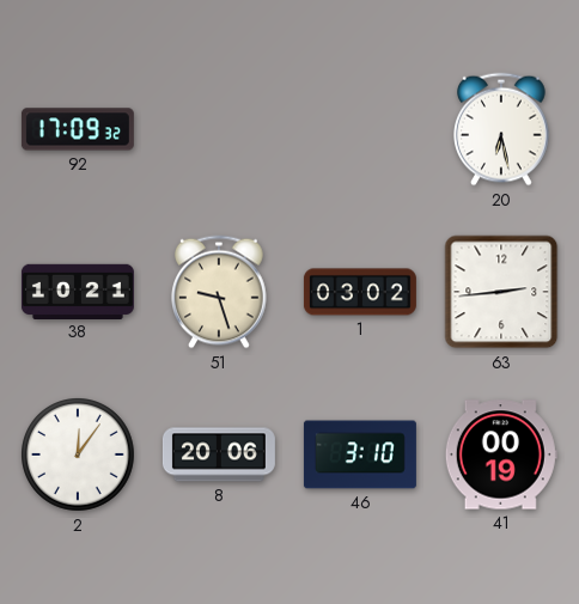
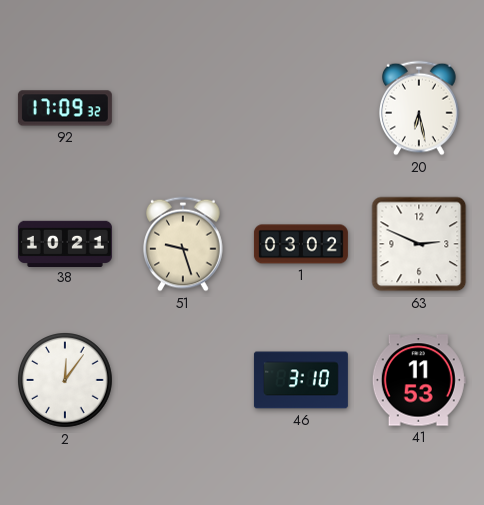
63: 2:44 -> 2:49 (419, 244)
8: 20:06 -> none (219, 454)
41: 00:19 -> 11:53 (419, 380)
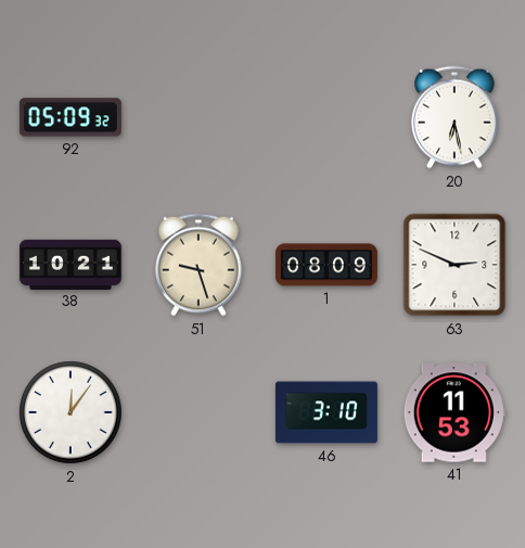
92: 17:09 -> 05:09 (71, 117)
1: 03:02 -> 08:09 (326, 265)
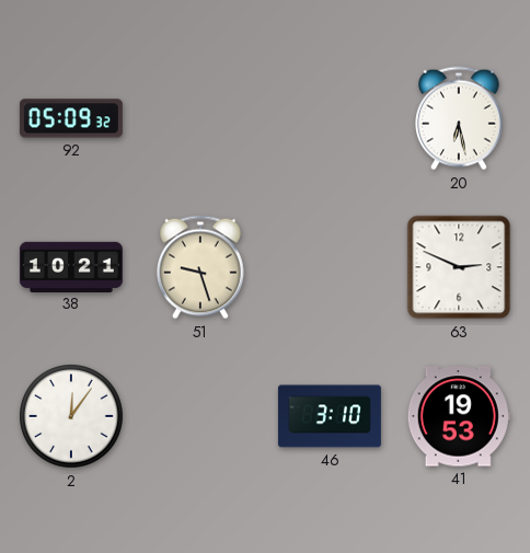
1: 08:09 -> none (326, 265)
41: 11:53 -> 19:53 (459, 416)
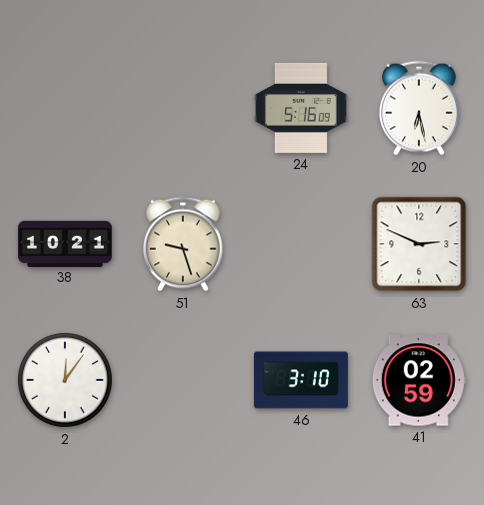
92: 05:09 -> none (71, 118)
24: none -> 5:16 (301, 108)
41: 19:53 -> 02:59 (419, 380)
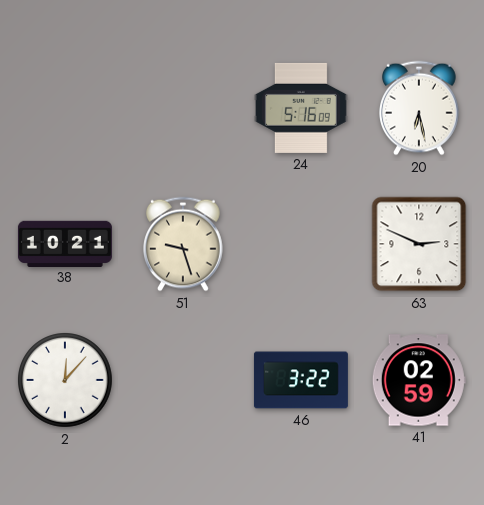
2: 12:06 -> 12:07 (66, 381)
46: 3:10 -> 3:22 (301, 380)
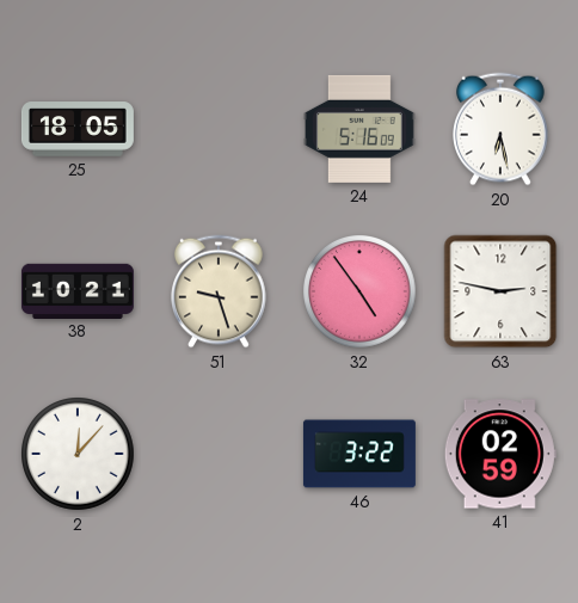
25: none -> 18:05 (78, 129)
32: none -> 4:54 (361, 293)
63: 2:49 -> 2:47 (500, 291)
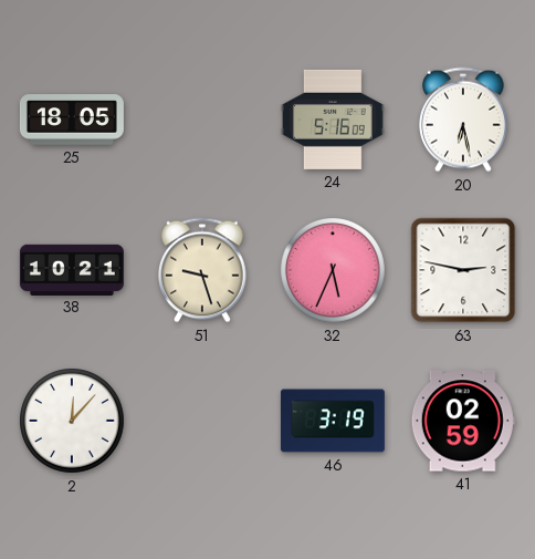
32: 4:54 -> 5:34 (334, 271)
46: 3:22 -> 3:19 (333, 421)
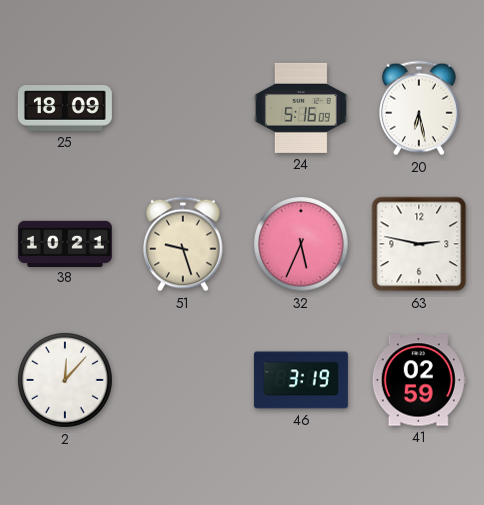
25: 18:05 -> 18:09 (65, 108)
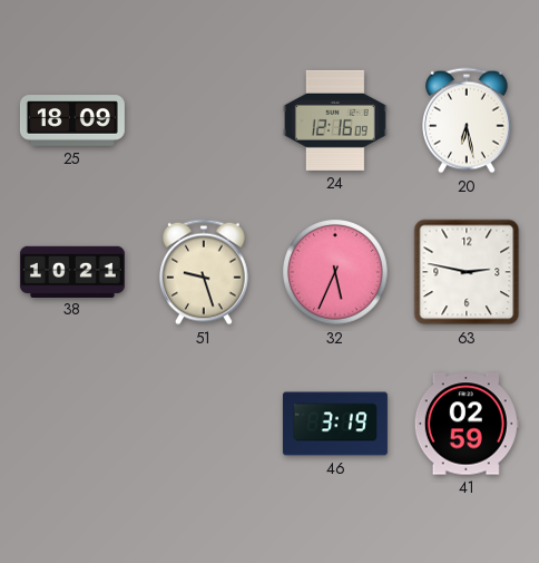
24: 5:16 -> 12:16 (335, 120)
2: 12:07 -> none (66, 381)
